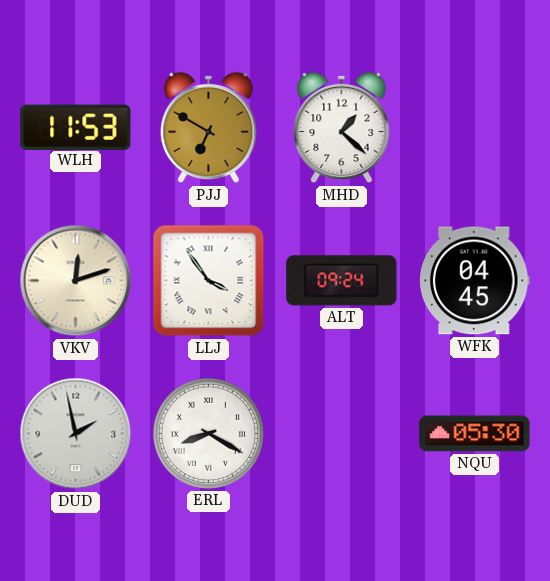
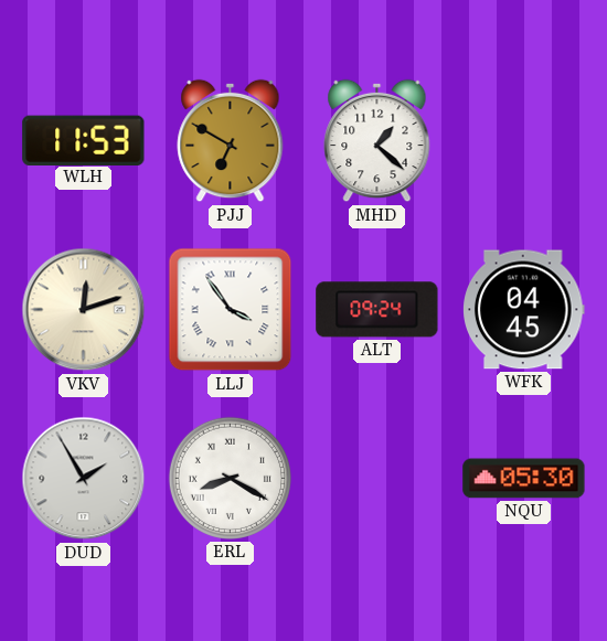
DUD: 1:58 -> 1:55 (84, 479)
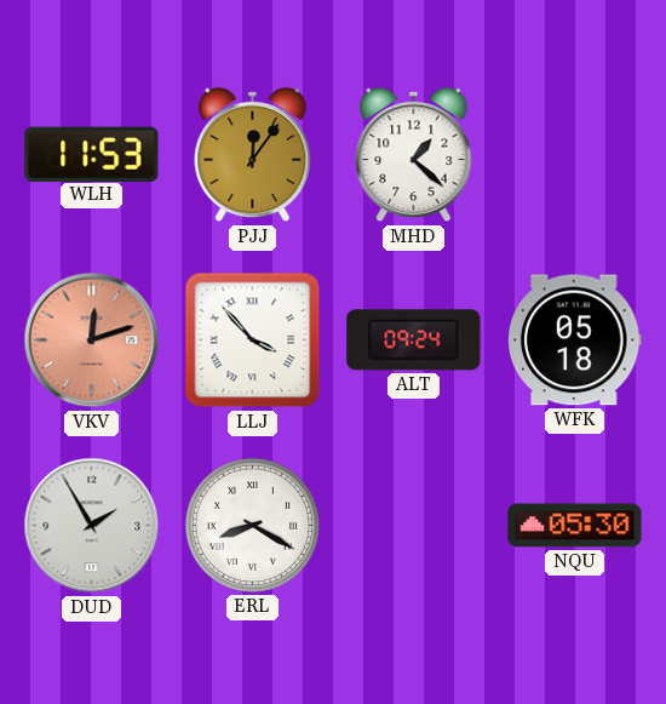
PJJ: 6:50 -> 12:06 (253, 155)
VKV dial: cream -> salmon (92, 340)
LLJ: 3:54 -> 3:53 (253, 340)
WFK: 04:45 -> 05:18 (575, 340)
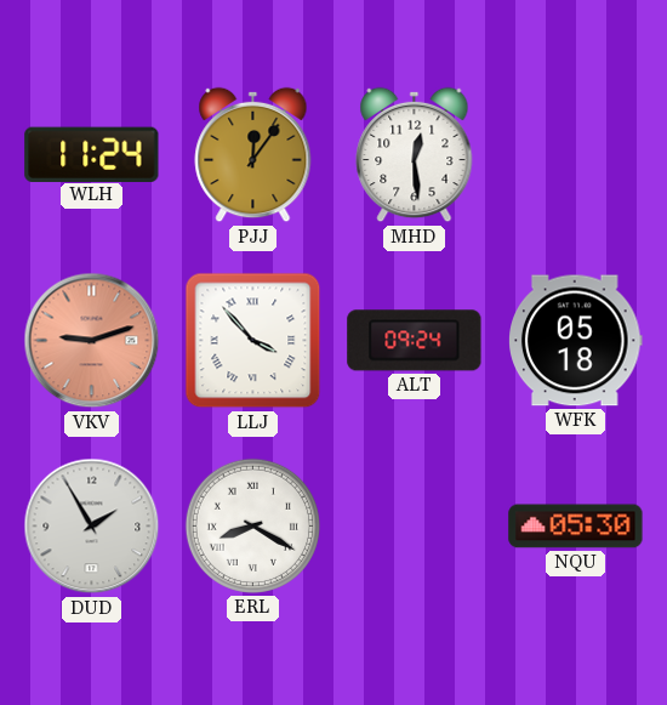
WLH: 11:53 -> 11:24 (92, 154)
MHD: 1:22 -> 12:29 (415, 155)
VKV: 12:12 -> 9:12 (92, 341)
